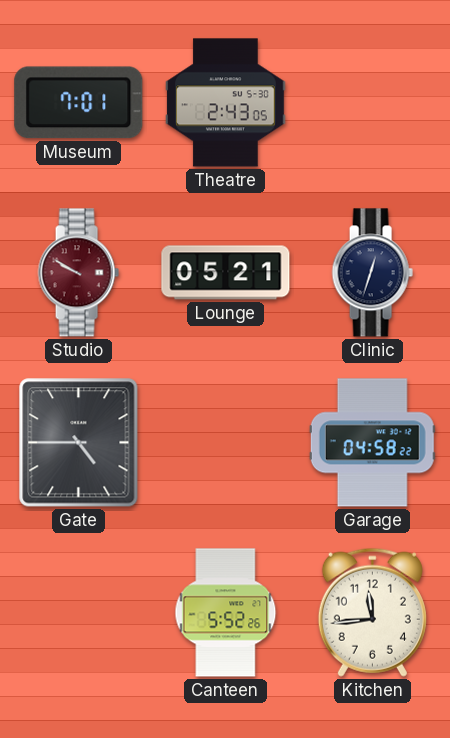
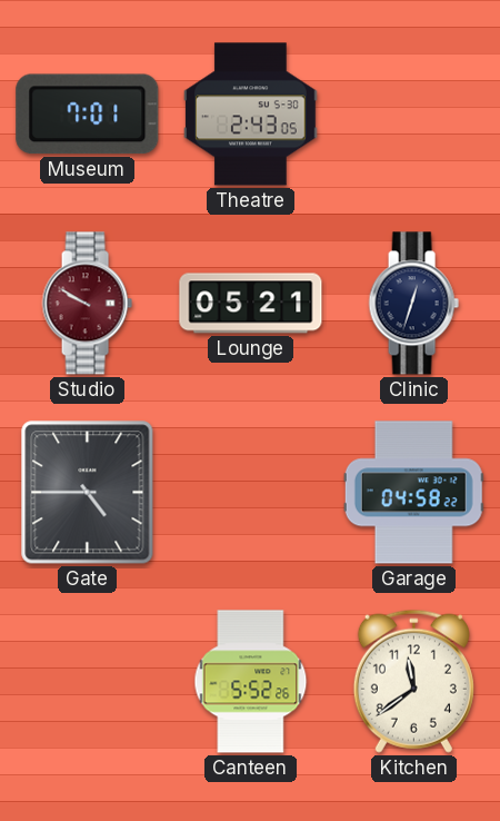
Kitchen: 11:44 -> 11:39 (413, 681)
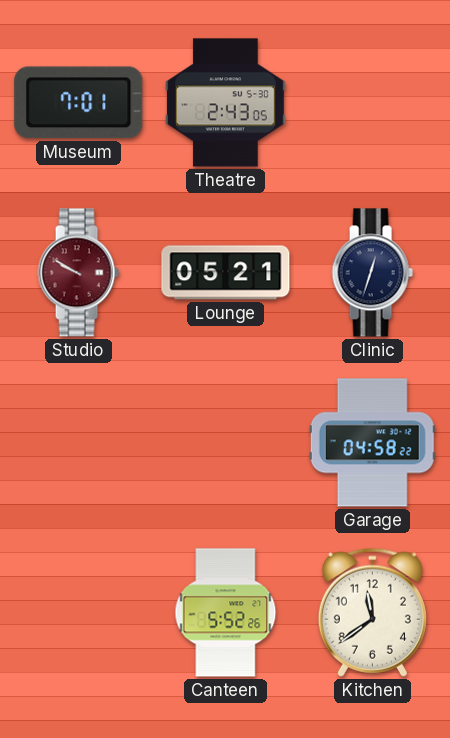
Gate: 4:45 -> none (88, 493)
